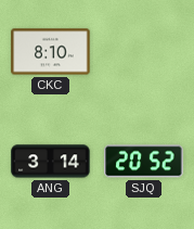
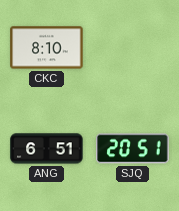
ANG: 3:14 -> 6:51 (47, 149)
SJQ: 20:52 -> 20:51 (133, 149)
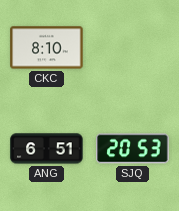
SJQ: 20:51 -> 20:53 (133, 149)
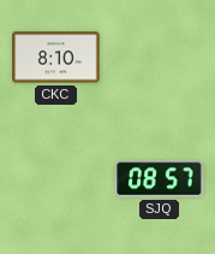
ANG: 6:51 -> none (47, 149)
SJQ: 20:53 -> 08:57 (160, 179)
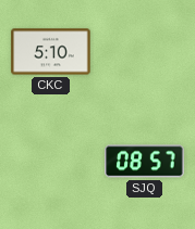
CKC: 8:10 -> 5:10 (51, 52)
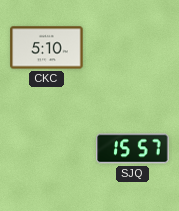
SJQ: 08:57 -> 15:57 (133, 149)
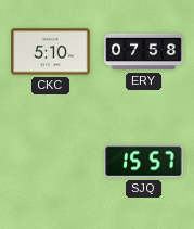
ERY: none -> 07:58 (144, 52)
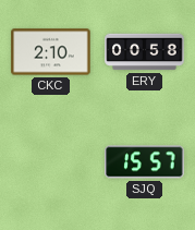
CKC: 5:10 -> 2:10 (51, 52)
ERY: 07:58 -> 00:58 (145, 52)
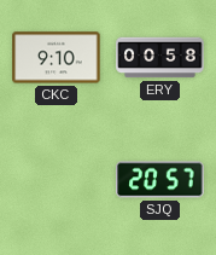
CKC: 2:10 -> 9:10 (57, 58)
SJQ: 15:57 -> 20:57 (160, 180)
